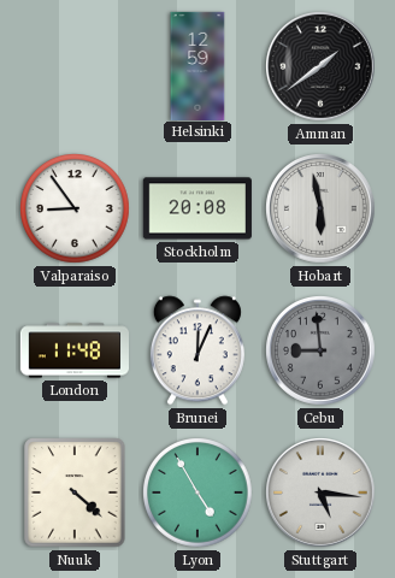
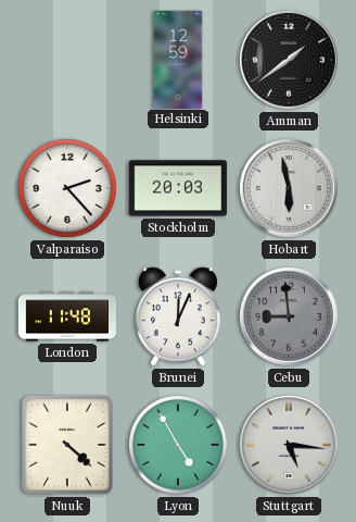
Valparaiso: 8:54 -> 2:23 (68, 189)
Stockholm: 20:08 -> 20:03 (178, 188)
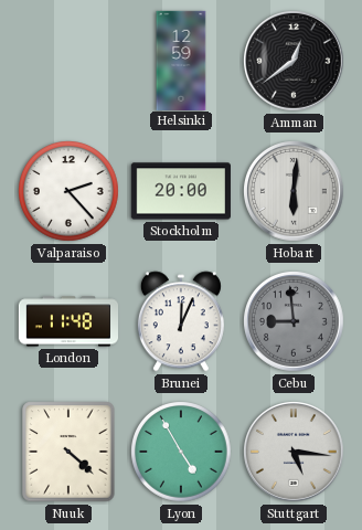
Amman: 1:39 -> 12:39 (295, 62)
Stockholm: 20:03 -> 20:00 (181, 191)
Hobart: 5:58 -> 6:01 (295, 192)
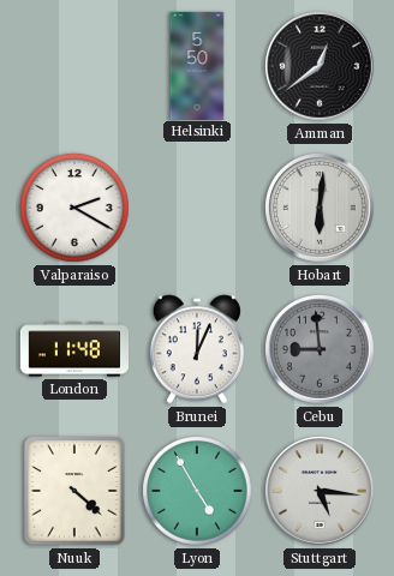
Helsinki: 12:59 -> 5:50 (197, 65)
Valparaiso: 2:23 -> 2:20 (76, 209)
Stockholm: 20:00 -> none (181, 191)
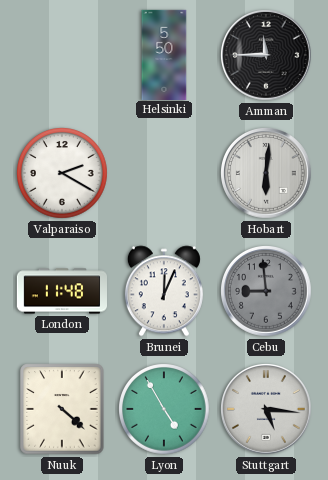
Amman: 12:39 -> 11:45 (267, 56)
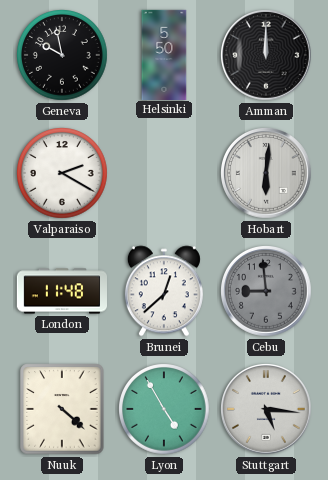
Geneva: none -> 9:58 (63, 56)
Amman: 11:45 -> 12:00 (267, 56)
Brunei: 12:04 -> 12:38 (164, 291)
